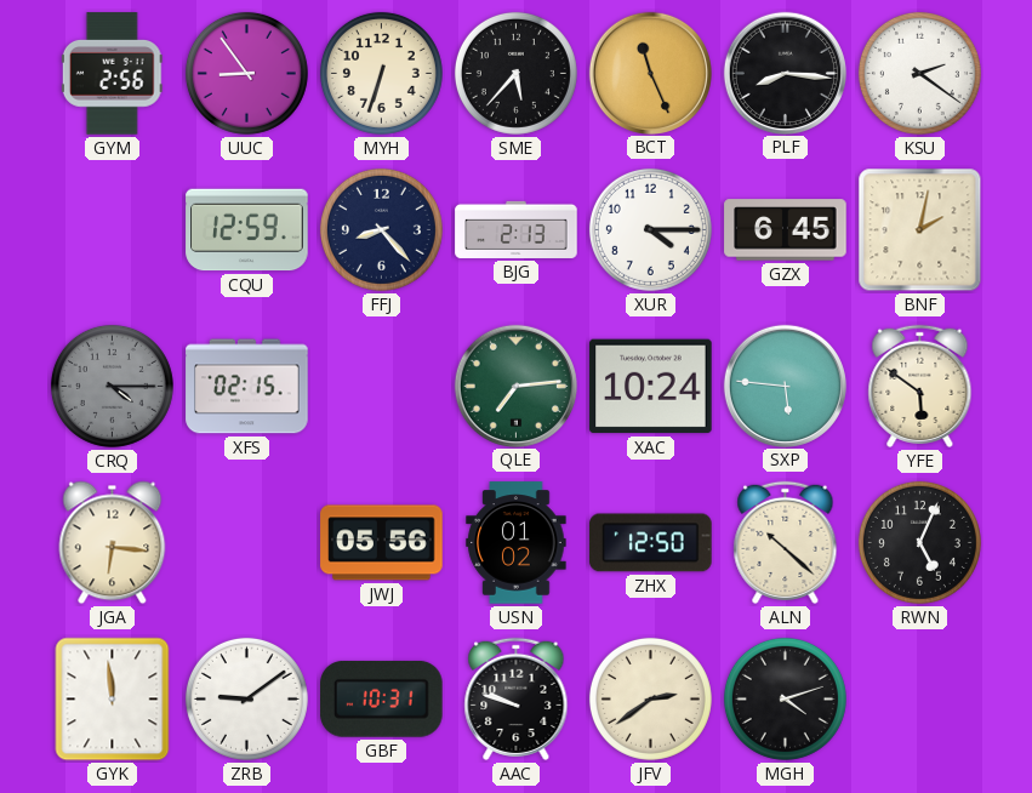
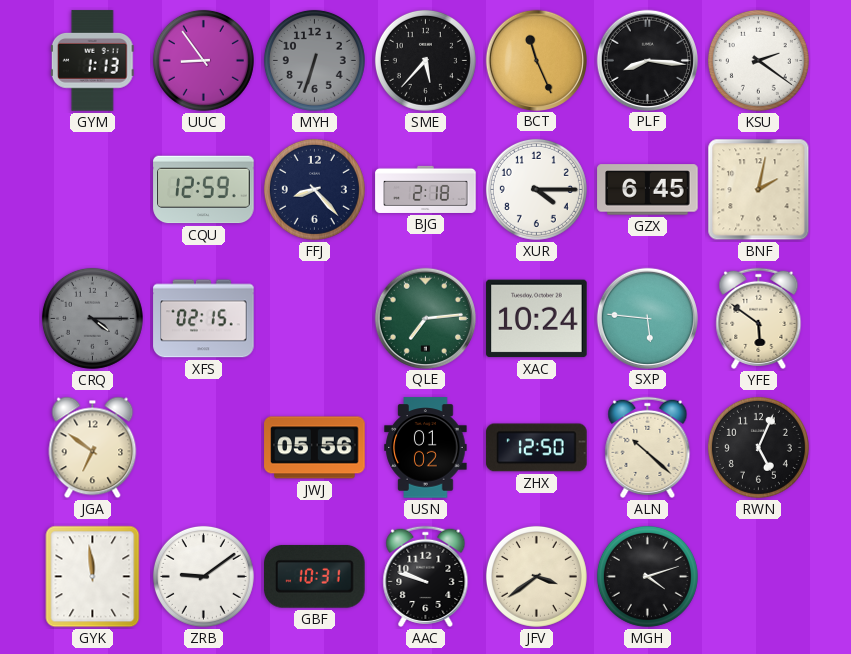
GYM: 2:56 -> 1:13 (92, 61)
MYH dial: cream -> grey (314, 60)
BJG: 2:13 -> 2:18 (426, 189)
JGA: 6:16 -> 6:51 (93, 448)
JFV: 2:39 -> 3:39 (536, 576)
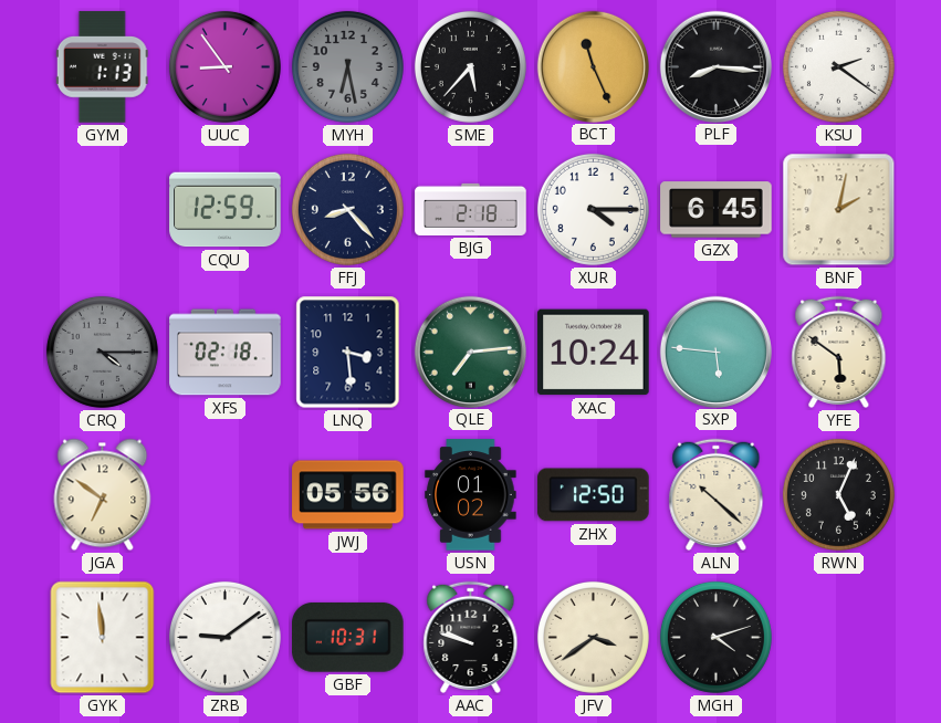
MYH: 6:33 -> 6:28 (347, 66)
XFS: 02:15 -> 02:18 (226, 353)
LNQ: none -> 3:29 (348, 353)
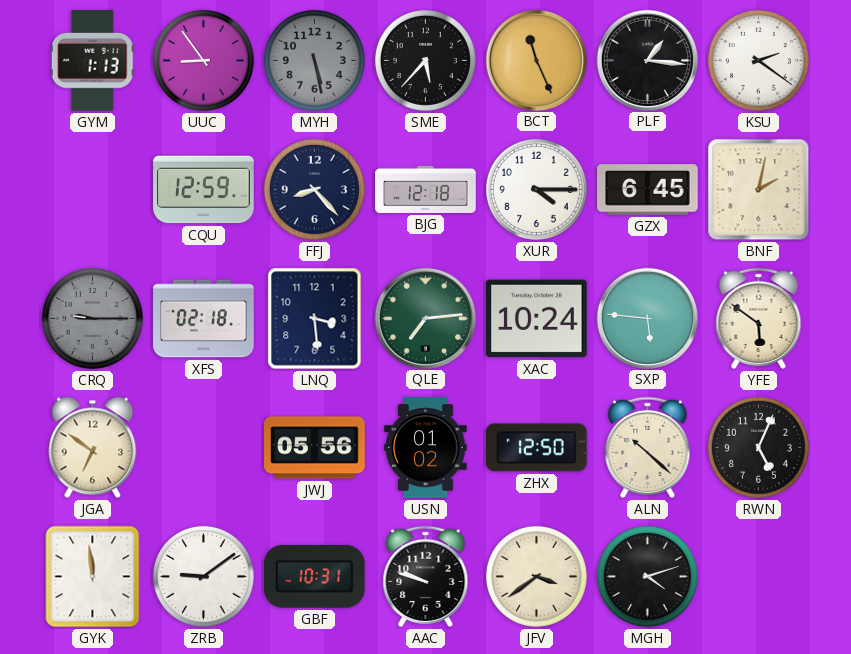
MYH: 6:28 -> 5:28 (314, 60)
PLF: 8:16 -> 1:16 (647, 60)
BJG: 2:18 -> 12:18 (426, 189)
CRQ: 4:15 -> 9:15 (92, 318)
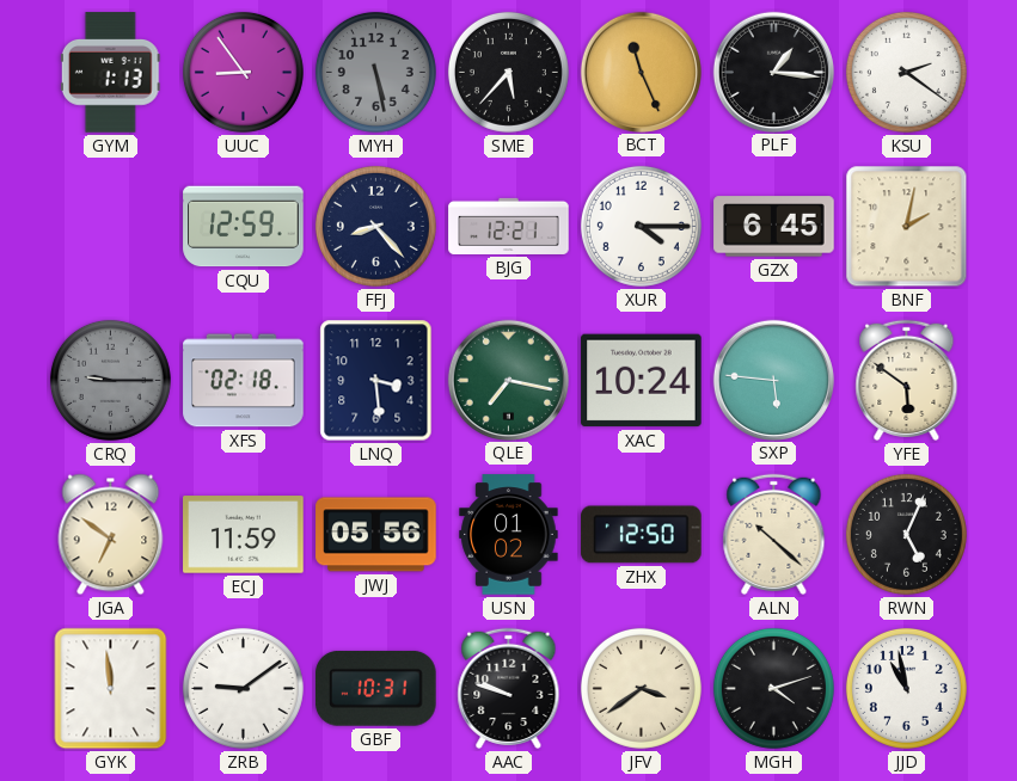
BJG: 12:18 -> 12:21 (509, 226)
QLE: 7:14 -> 7:17 (508, 380)
ECJ: none -> 11:59 (244, 535)
JJD: none -> 10:58 (906, 688)
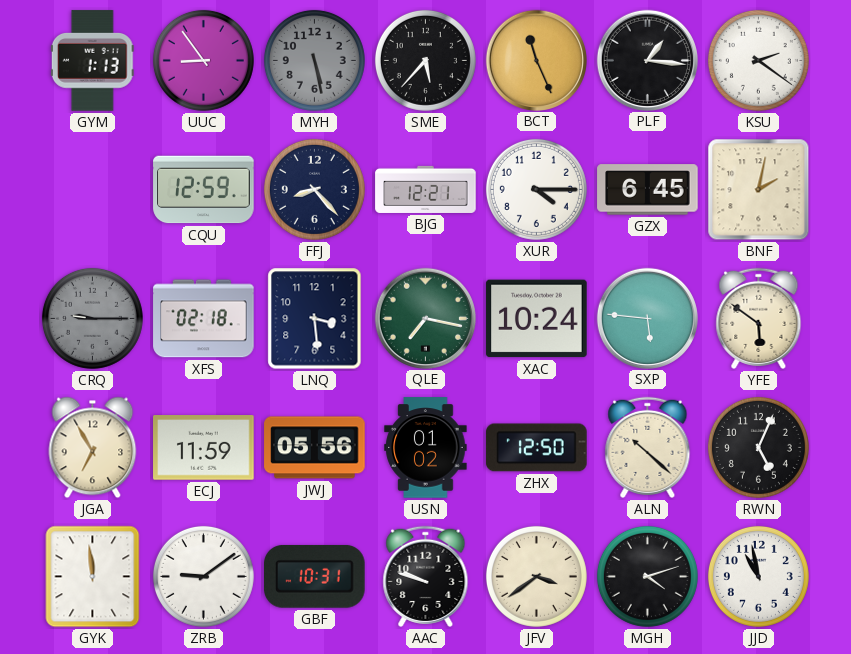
JGA: 6:51 -> 6:55 (93, 448)
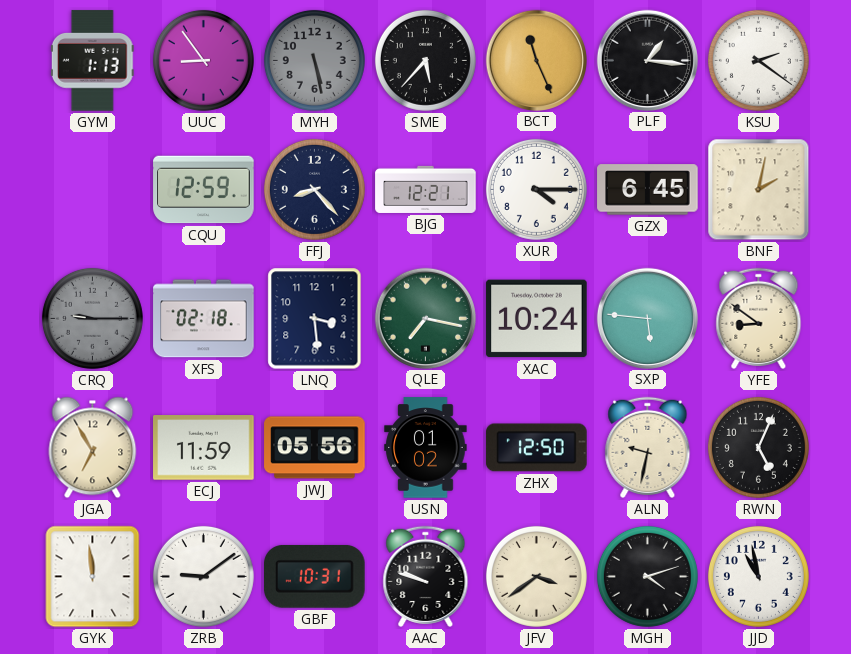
YFE: 5:51 -> 8:51 (759, 318)
ALN: 10:22 -> 9:32 (648, 447)
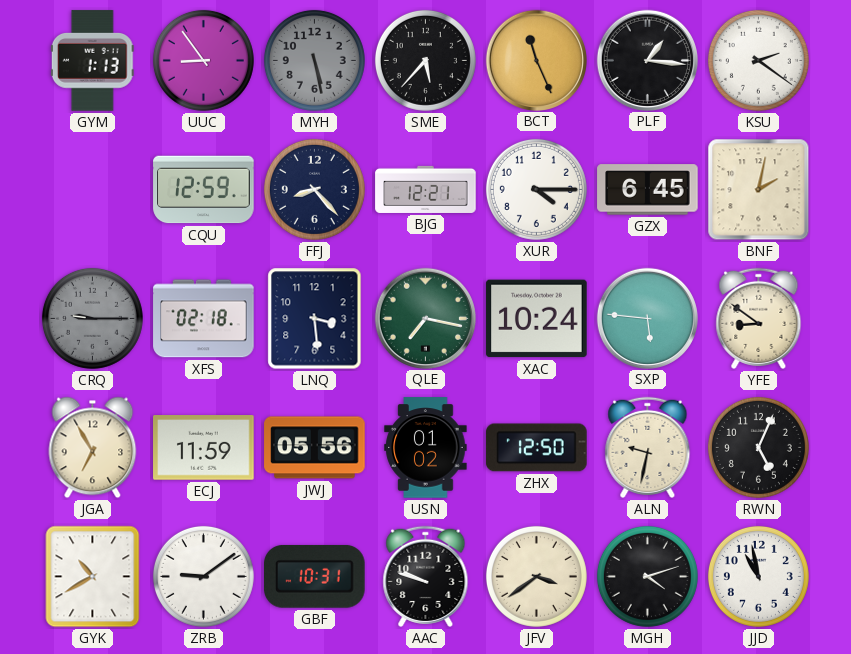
GYK: 11:59 -> 10:40 (93, 577)
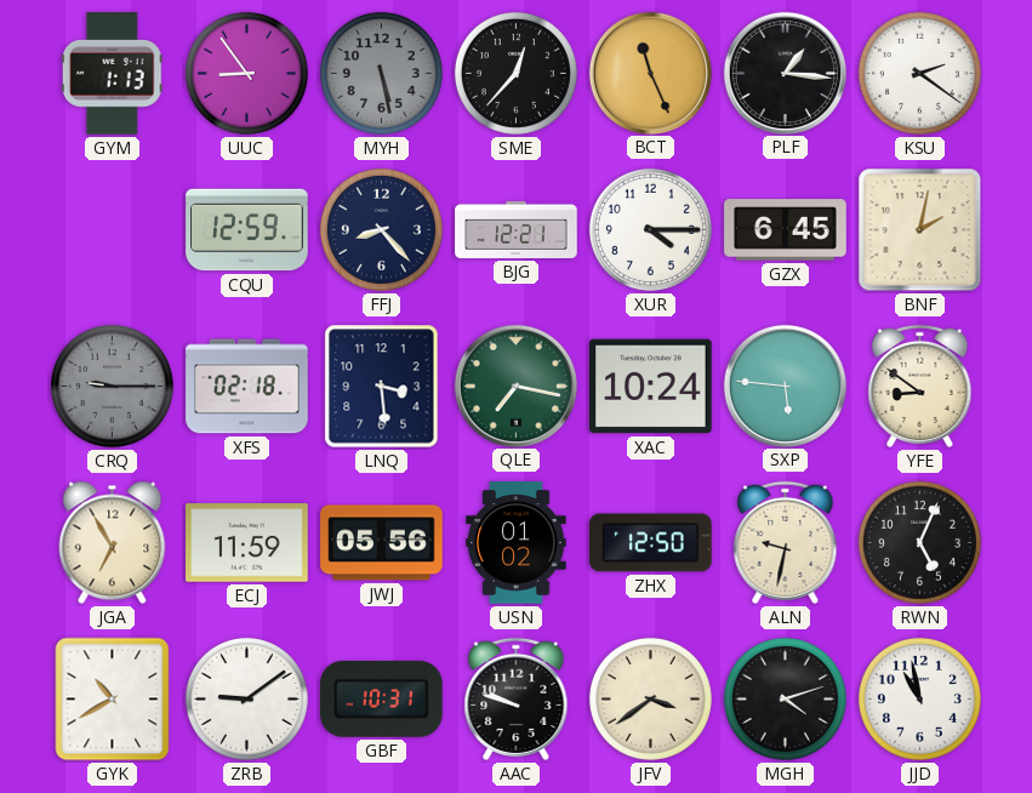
SME: 5:37 -> 12:37 (515, 73)
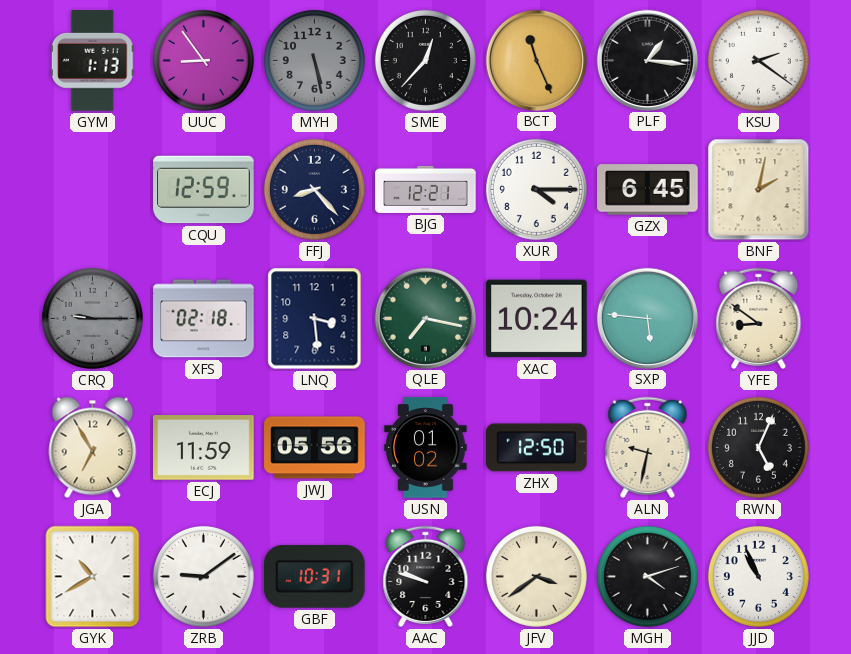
JJD: 10:58 -> 10:56 (758, 576)
